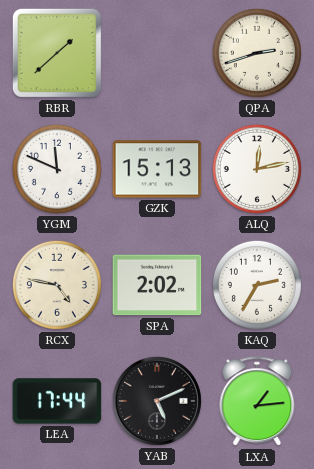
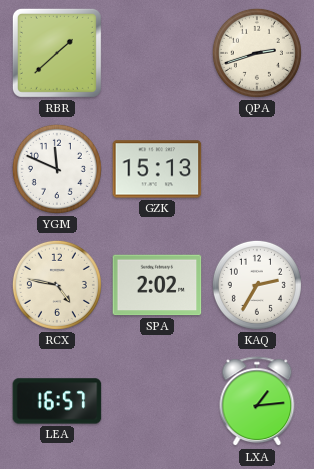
ALQ: 12:13 -> none (257, 169)
LEA: 17:44 -> 16:57 (57, 401)
YAB: 5:11 -> none (157, 401)
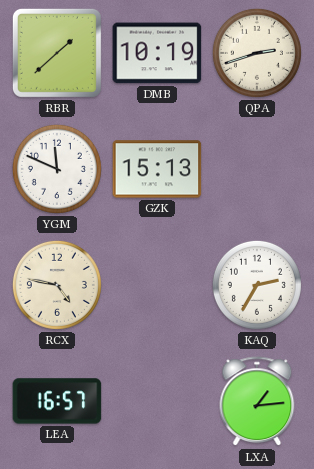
DMB: none -> 10:19 (157, 53)
SPA: 2:02 -> none (157, 285)
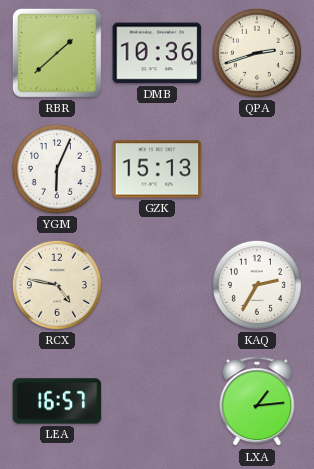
DMB: 10:19 -> 10:36 (157, 53)
YGM: 11:49 -> 6:04 (57, 169)
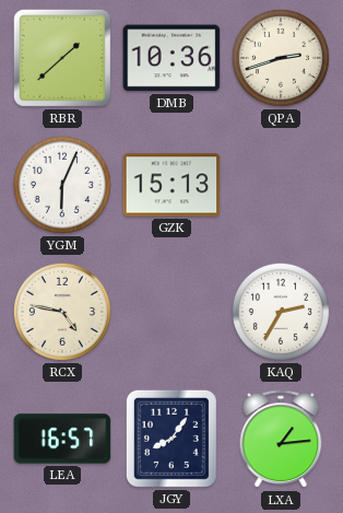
JGY: none -> 8:06 (171, 439)
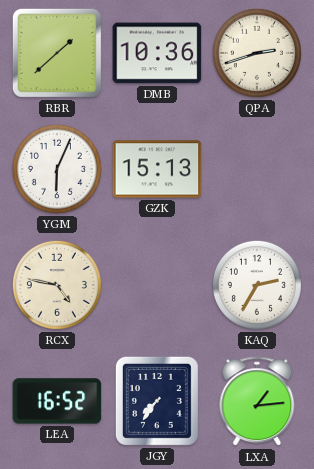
LEA: 16:57 -> 16:52 (57, 401)
JGY: 8:06 -> 7:36 (157, 401)
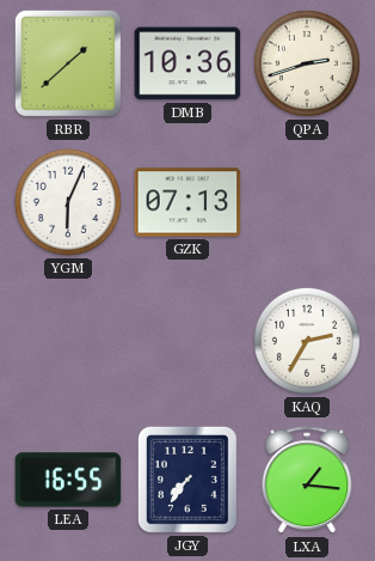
GZK: 15:13 -> 07:13 (187, 202)
RCX: 4:47 -> none (57, 285)
LEA: 16:52 -> 16:55 (68, 480)
LXA: 1:14 -> 1:16 (307, 481)
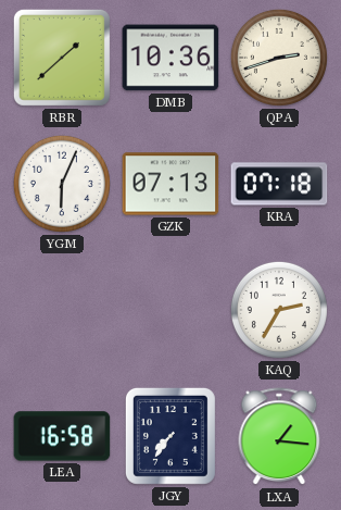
KRA: none -> 07:18 (279, 184)
LEA: 16:55 -> 16:58 (62, 436)
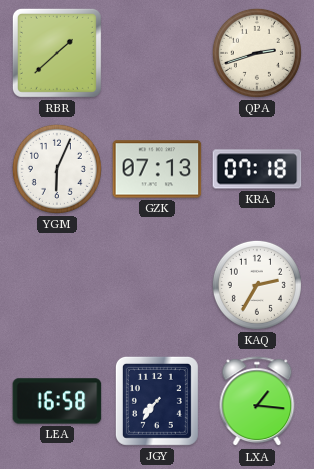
DMB: 10:36 -> none (171, 58)
